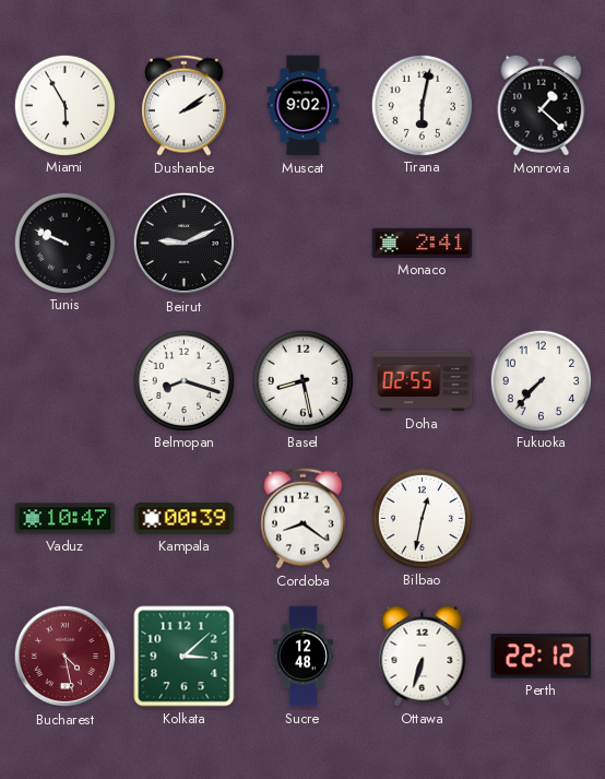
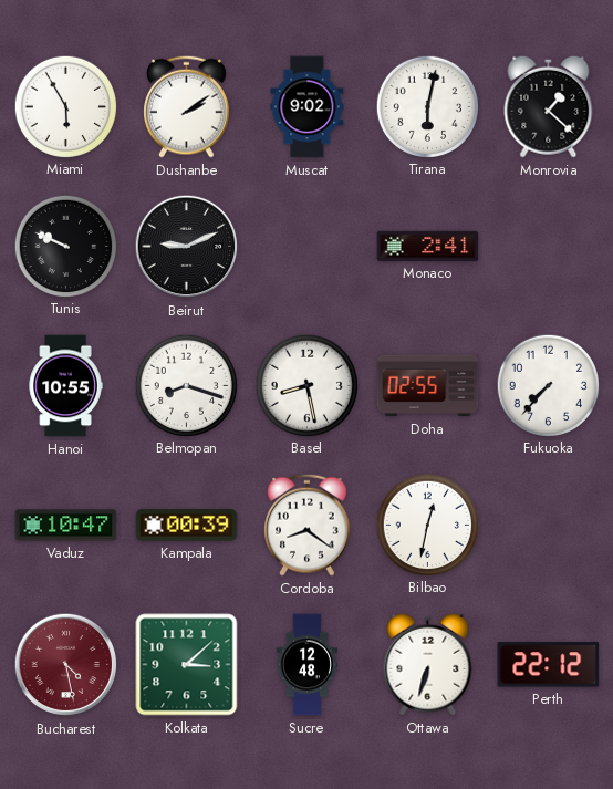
Hanoi: none -> 10:55 (65, 386)
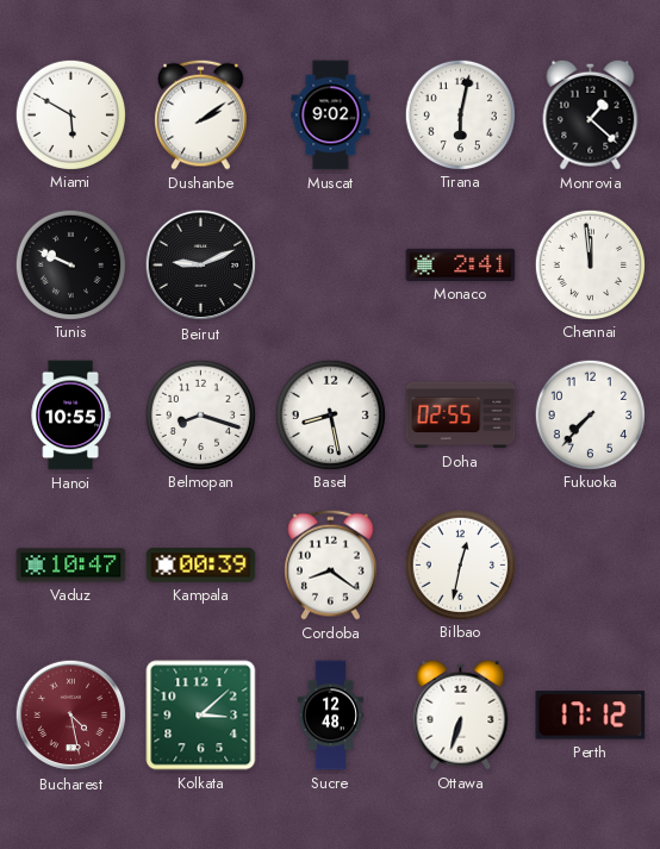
Miami: 5:55 -> 5:50 (70, 114)
Chennai: none -> 11:59 (590, 264)
Perth: 22:12 -> 17:12 (591, 716)
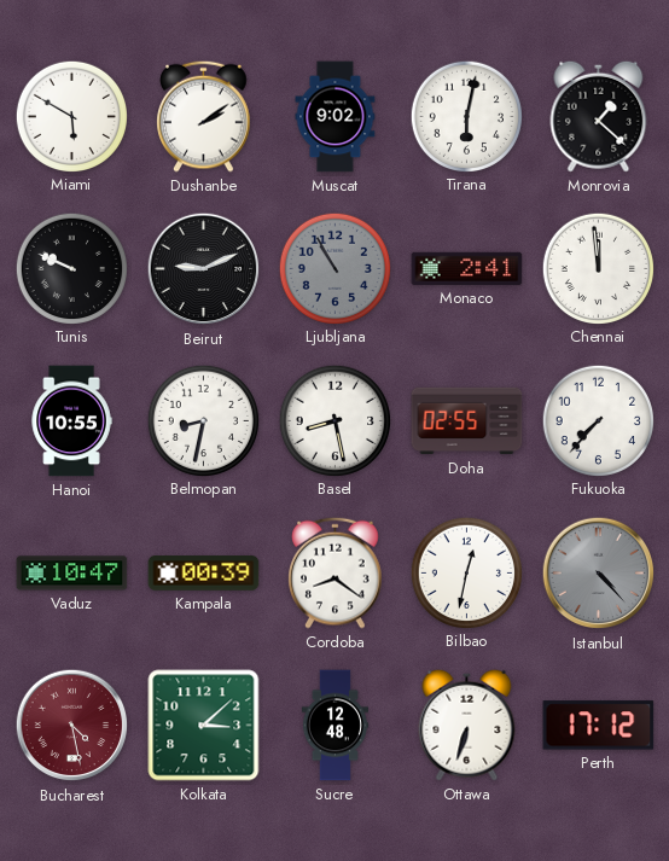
Ljubljana: none -> 10:55 (334, 268)
Belmopan: 8:18 -> 8:32 (203, 420)
Istanbul: none -> 4:23 (599, 574)
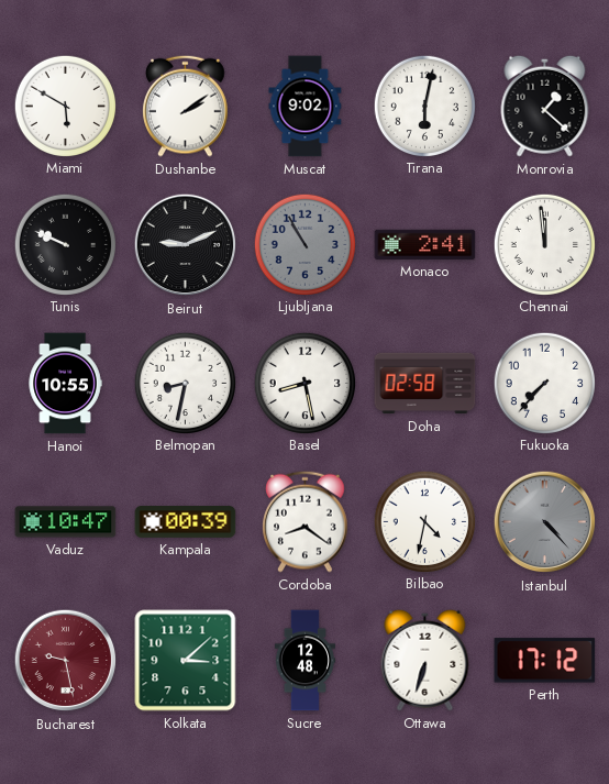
Doha: 02:55 -> 02:58 (425, 384)
Bilbao: 12:32 -> 4:32 (424, 521)
Bucharest: 4:28 -> 9:28 (66, 661)
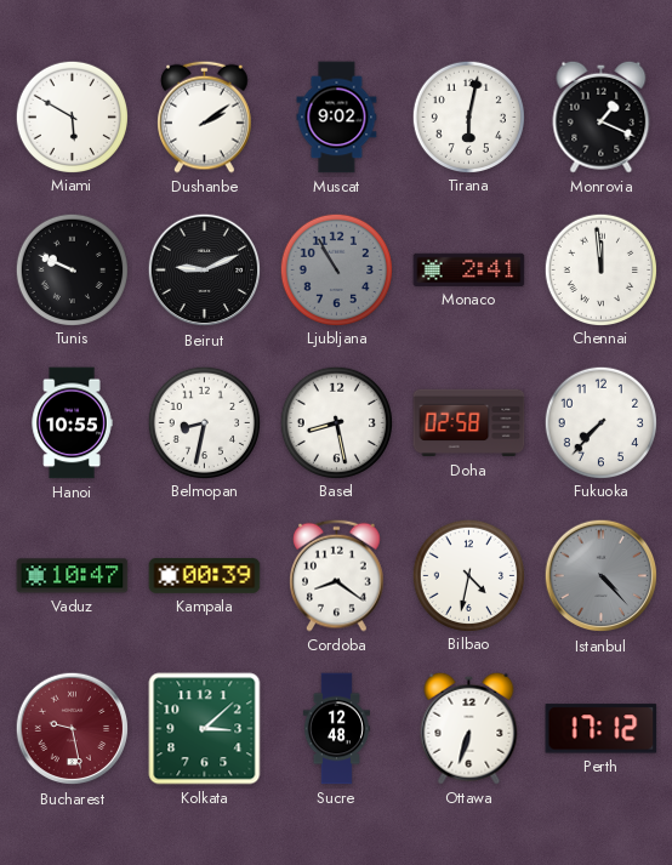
Monrovia: 1:22 -> 1:19 (602, 116)
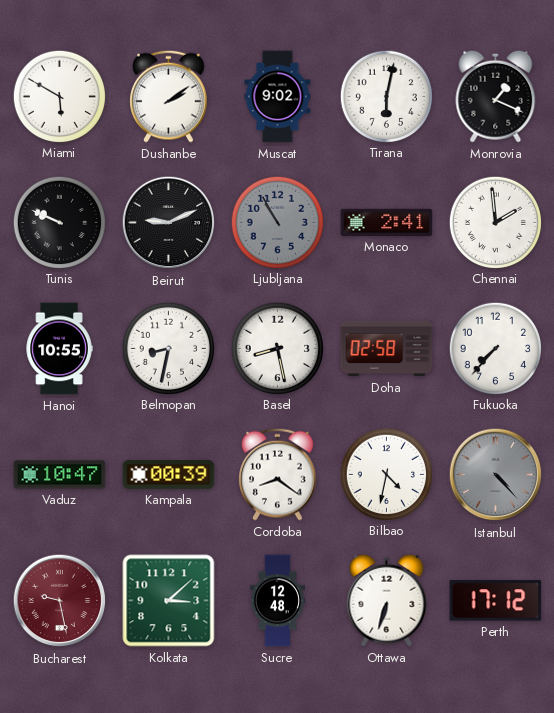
Chennai: 11:59 -> 1:59 (495, 222)
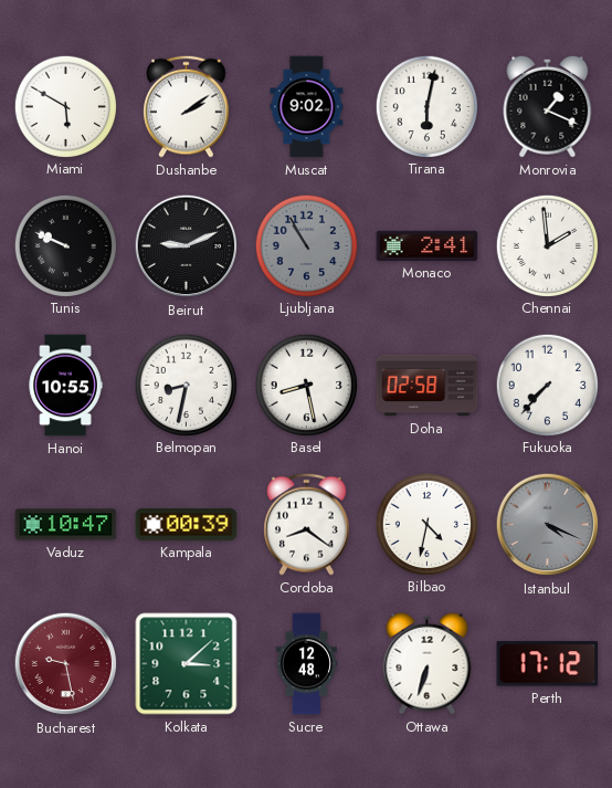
Istanbul: 4:23 -> 4:19 (548, 525)
